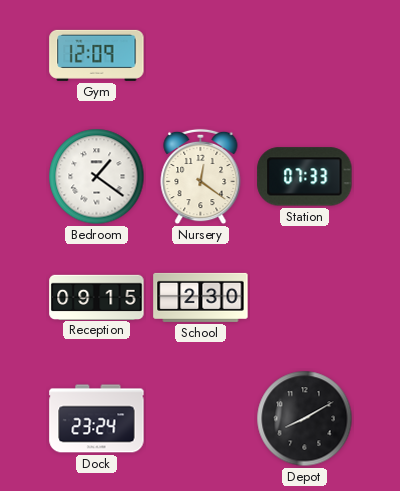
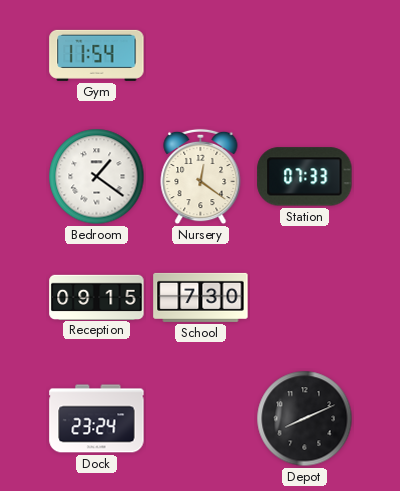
Gym: 12:09 -> 11:54 (97, 55)
School: 2:30 -> 7:30 (201, 297)
Depot: 8:10 -> 8:11 (305, 419)
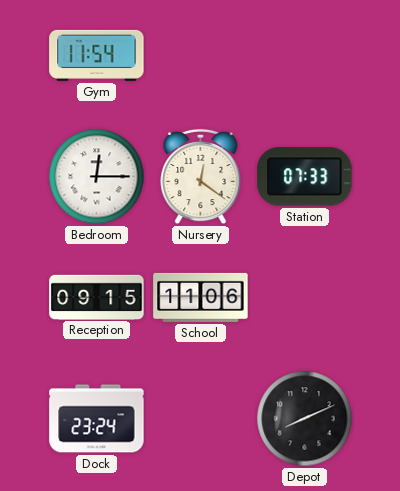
Bedroom: 1:21 -> 12:15 (97, 177)
School: 7:30 -> 11:06 (201, 297)
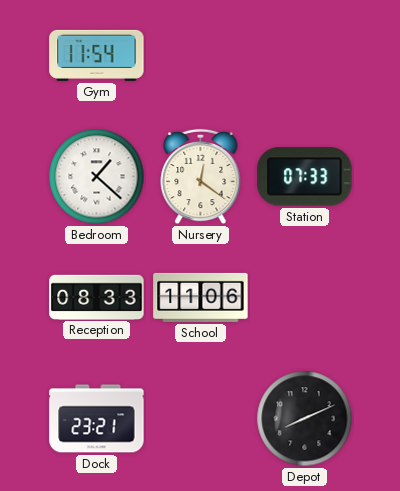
Bedroom: 12:15 -> 1:22 (97, 177)
Reception: 09:15 -> 08:33 (97, 297)
Dock: 23:24 -> 23:21 (97, 419)
